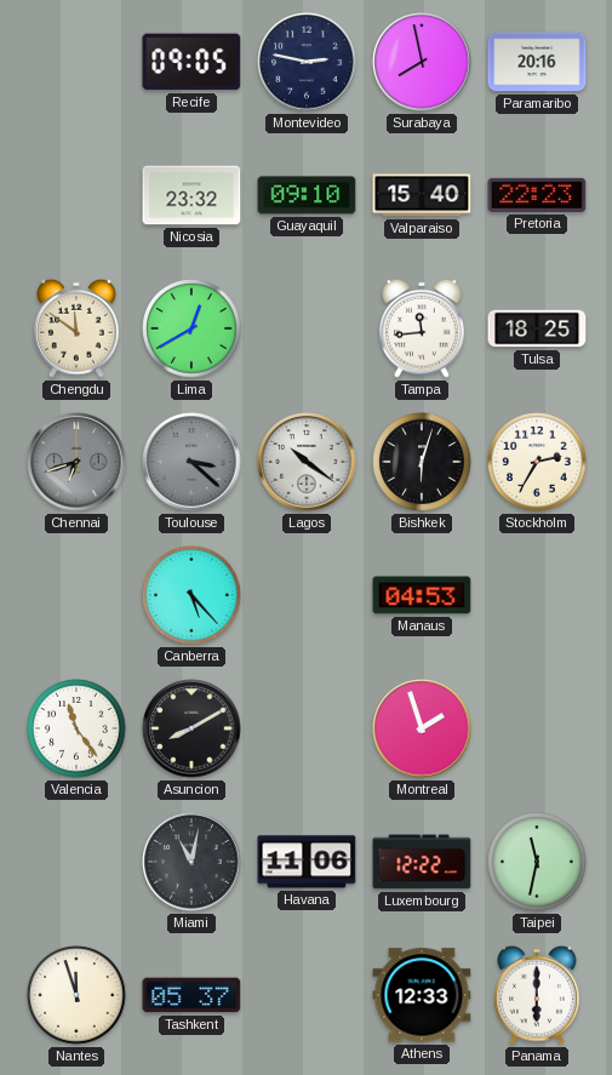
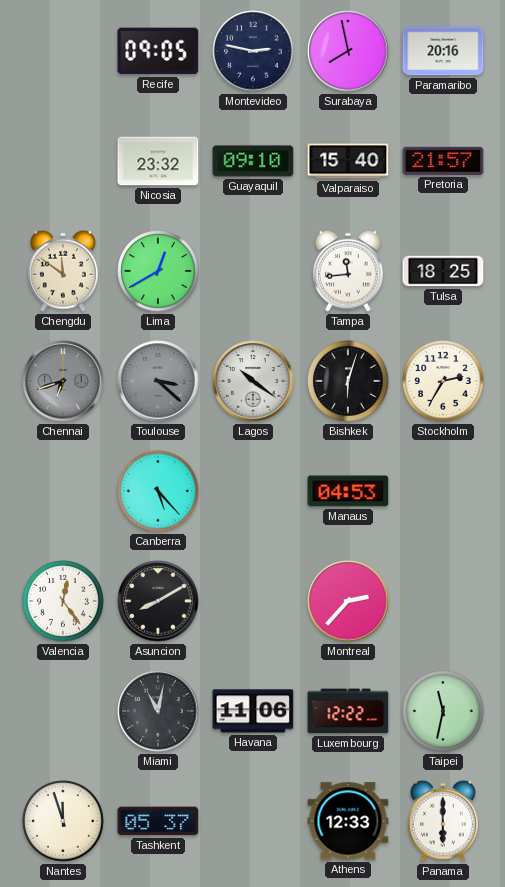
Pretoria: 22:23 -> 21:57 (443, 161)
Valencia: 11:24 -> 12:24 (63, 601)
Montreal: 1:57 -> 2:37 (348, 601)
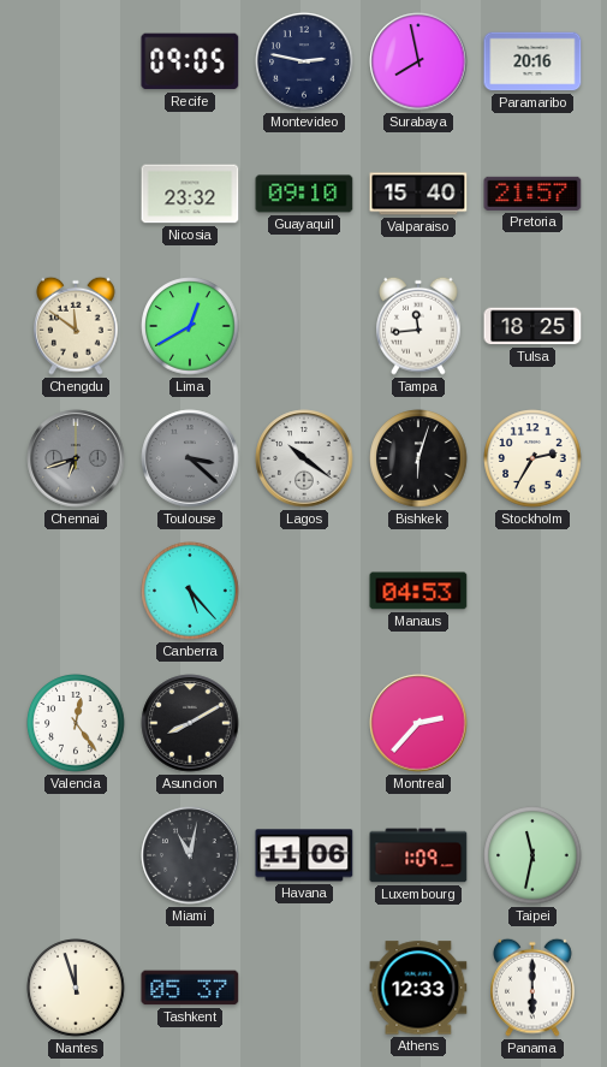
Luxembourg: 12:22 -> 1:09 (418, 855)
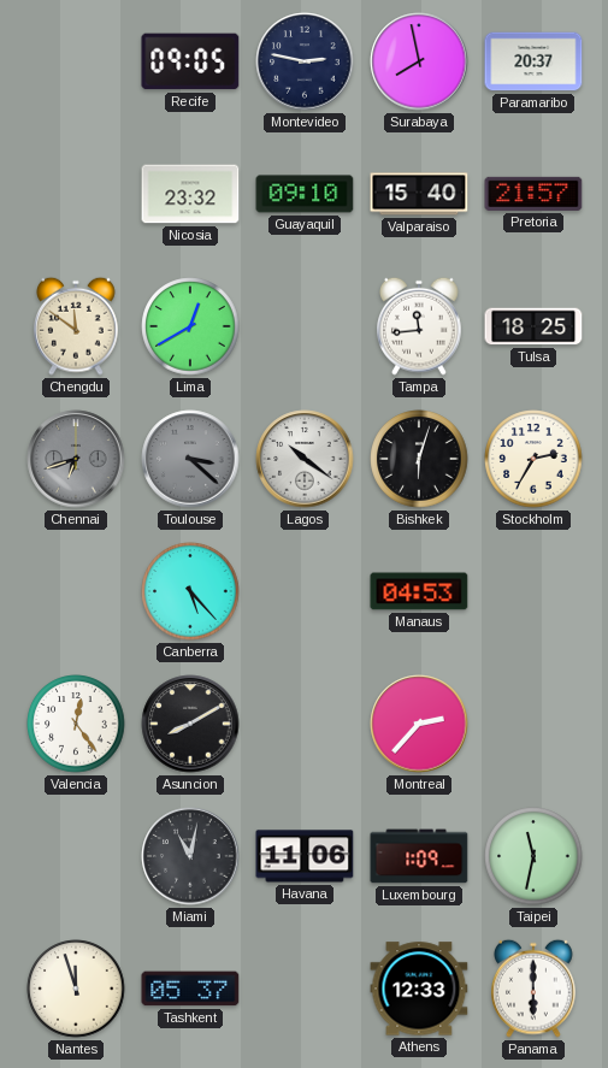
Paramaribo: 20:16 -> 20:37 (533, 61)
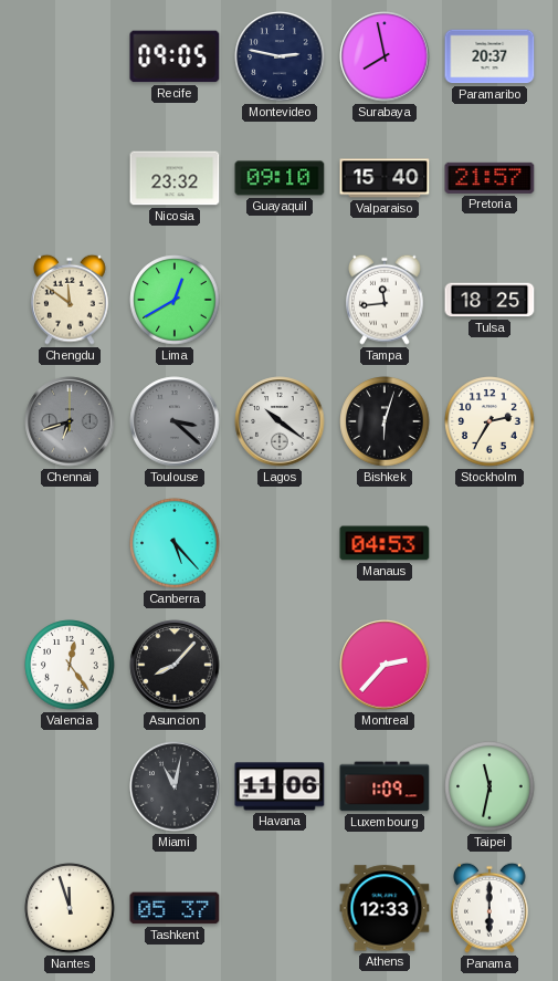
Asuncion: 8:10 -> 8:07 (175, 665)
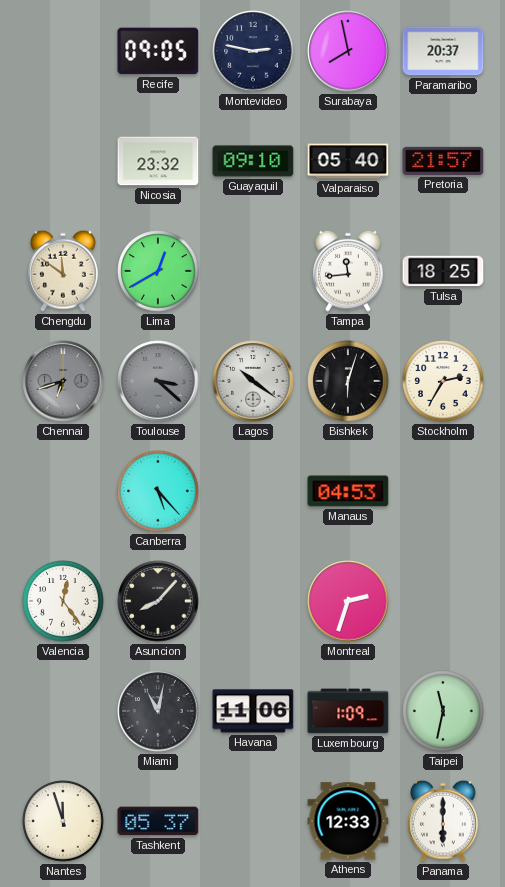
Valparaiso: 15:40 -> 05:40 (348, 161)
Montreal: 2:37 -> 2:33 (348, 601)
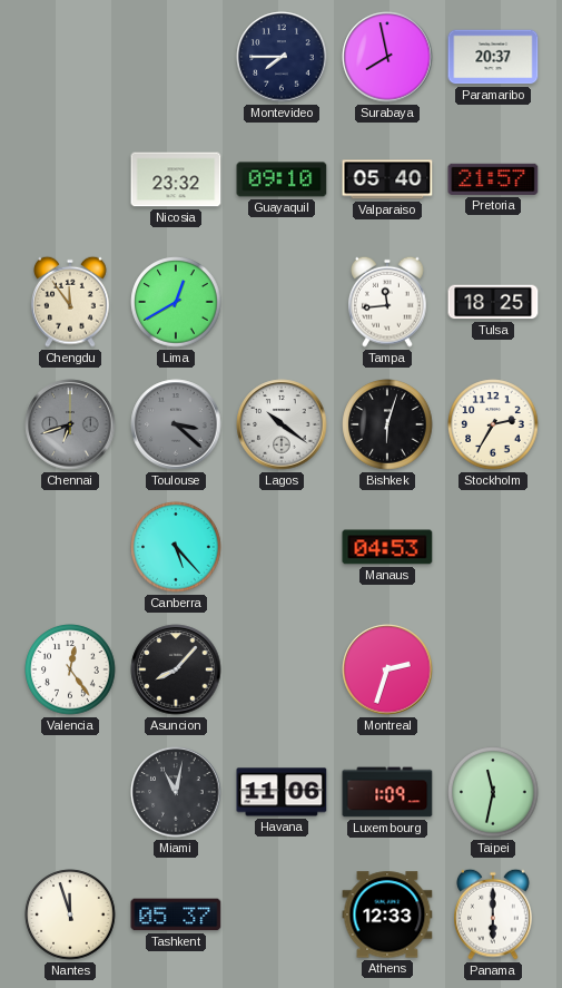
Recife: 09:05 -> none (158, 51)
Montevideo: 2:47 -> 7:45 (282, 57)
Chengdu: 11:51 -> 11:54 (71, 302)
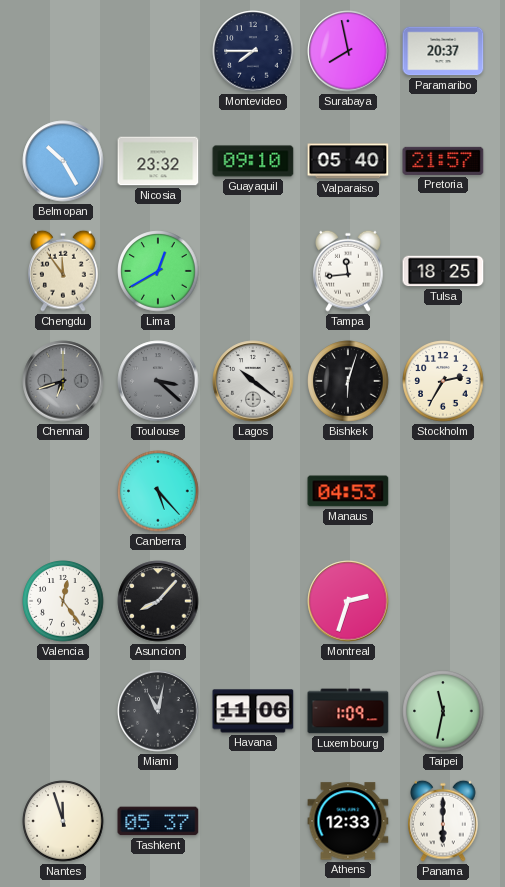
Belmopan: none -> 10:25 (63, 161)
